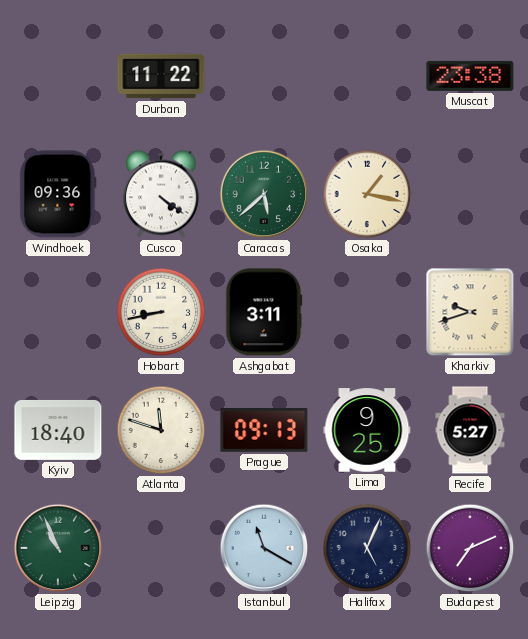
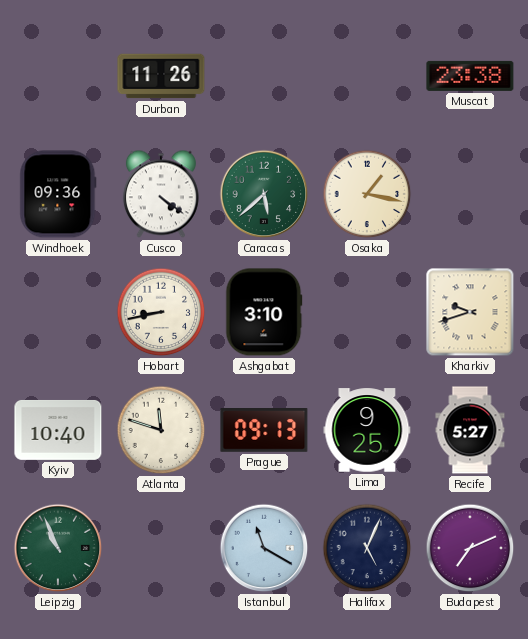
Durban: 11:22 -> 11:26 (161, 76)
Ashgabat: 3:11 -> 3:10 (264, 312)
Kyiv: 18:40 -> 10:40 (58, 430)
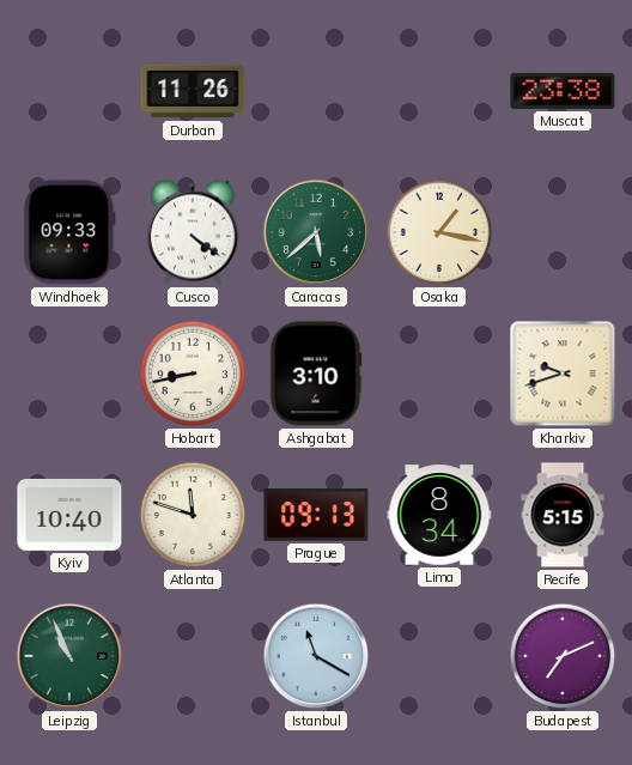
Windhoek: 09:36 -> 09:33 (69, 232)
Lima: 9:25 -> 8:34 (439, 515)
Recife: 5:27 -> 5:15 (563, 515)
Halifax: 5:04 -> none (367, 548)
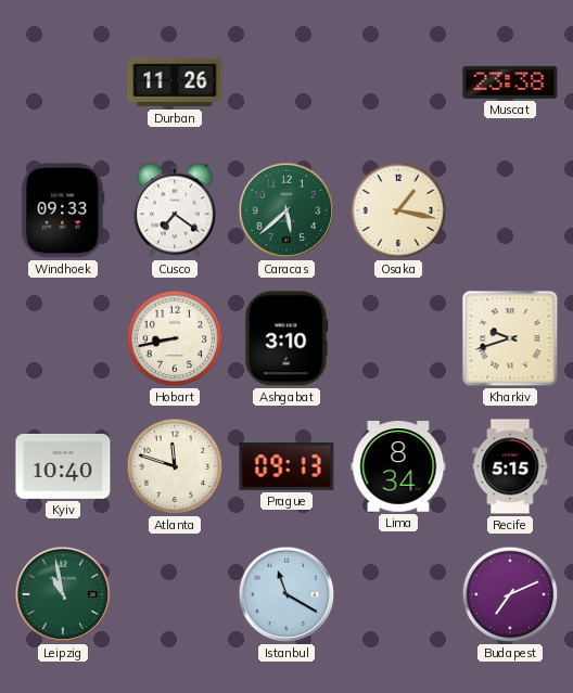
Cusco: 4:21 -> 7:21 (175, 210)
Leipzig: 10:56 -> 10:58 (63, 594)
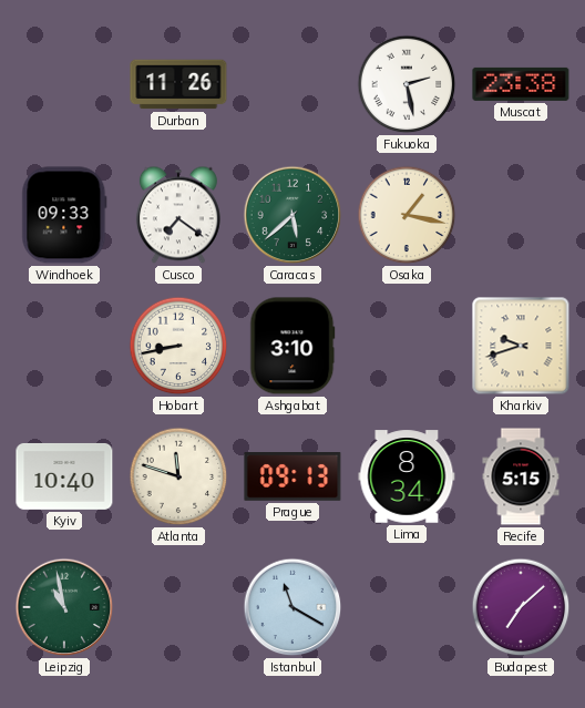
Fukuoka: none -> 2:28 (407, 84)
Budapest: 7:11 -> 7:08 (521, 607)
